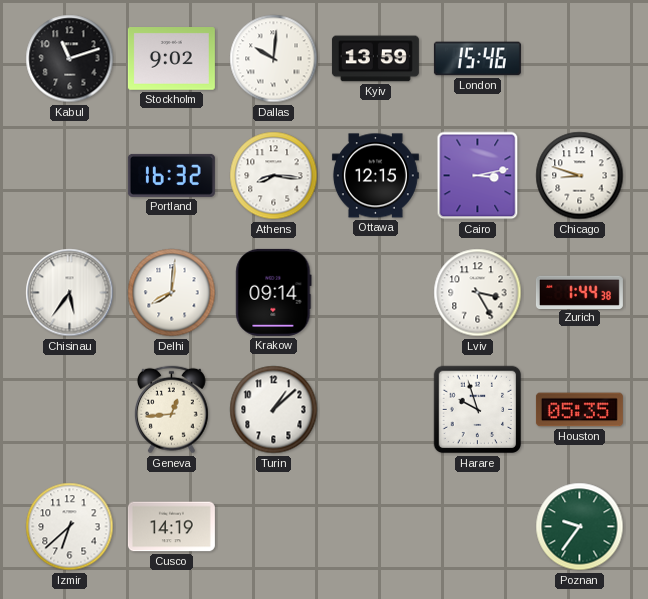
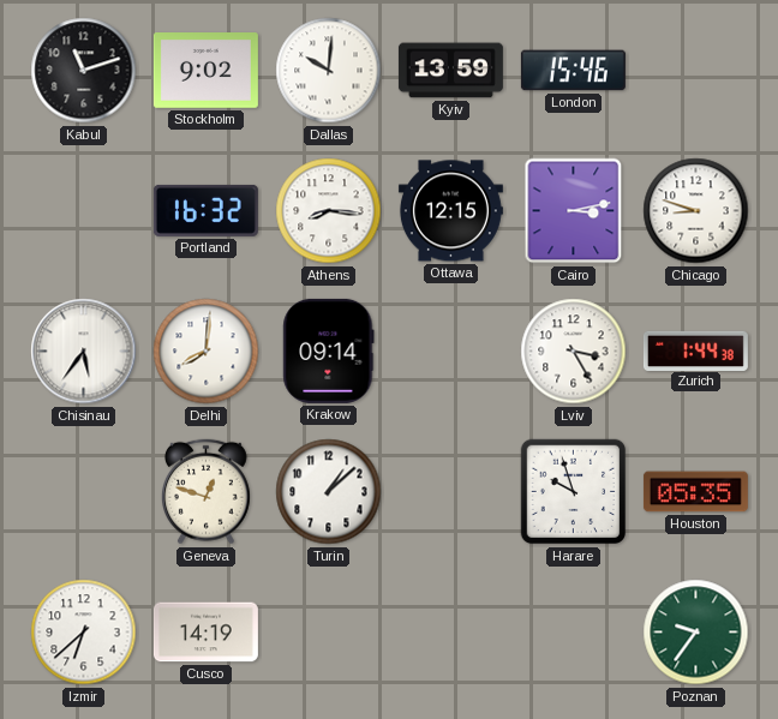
Geneva: 12:44 -> 12:48 (205, 492)
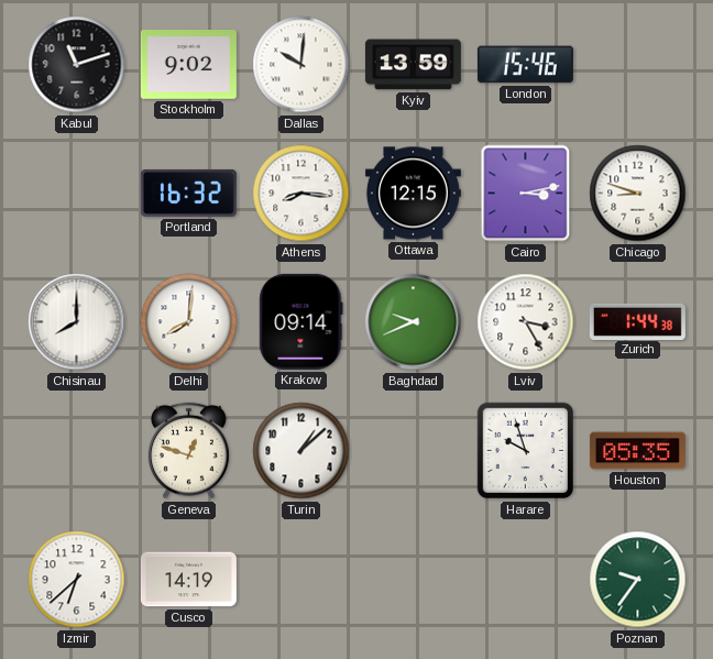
Chisinau: 5:36 -> 8:00 (77, 322)
Baghdad: none -> 9:41 (414, 322)
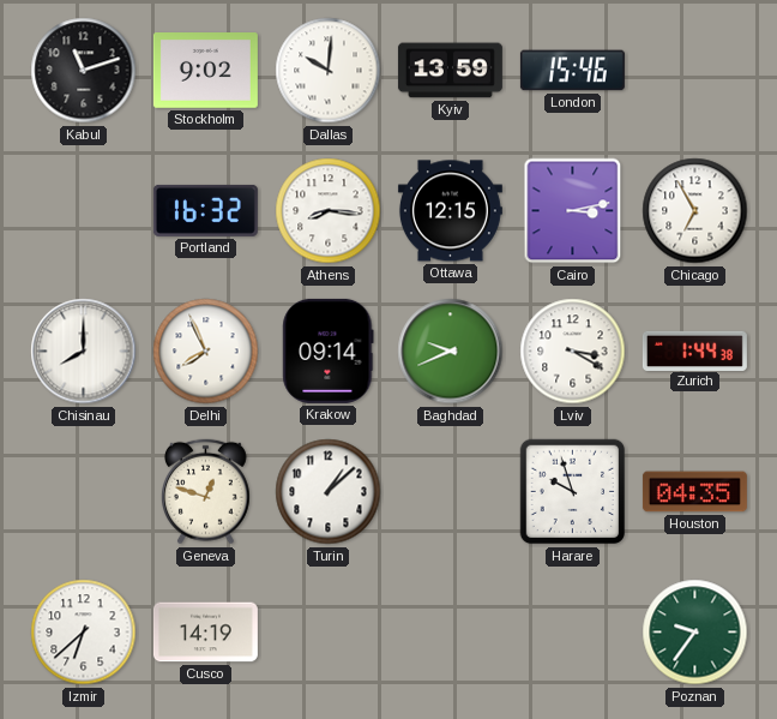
Chicago: 8:48 -> 6:55 (695, 211)
Delhi: 8:01 -> 7:56 (206, 352)
Lviv: 3:25 -> 3:20 (573, 352)
Houston: 05:35 -> 04:35 (694, 492)
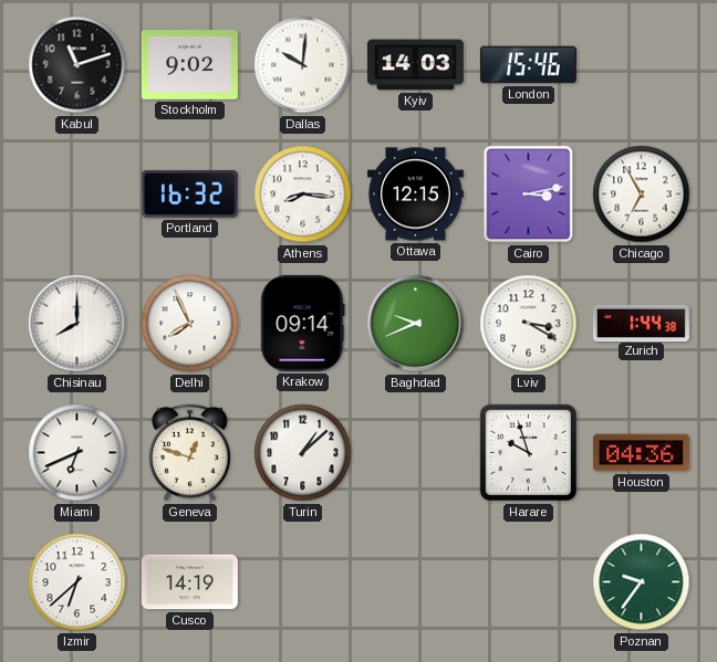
Kyiv: 13:59 -> 14:03 (415, 65)
Miami: none -> 6:41 (77, 453)
Houston: 04:35 -> 04:36 (641, 453)
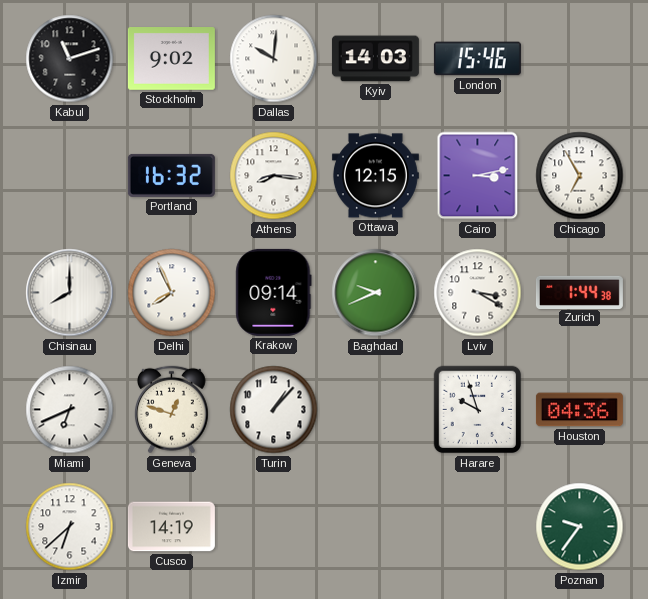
Turin: 1:08 -> 1:07 (274, 410)
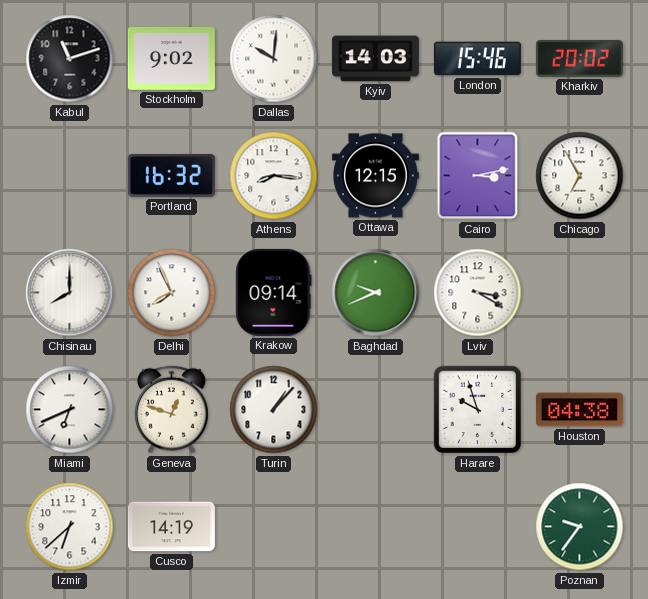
Kharkiv: none -> 20:02 (579, 58)
Zurich: 1:44 -> none (579, 292)
Houston: 04:36 -> 04:38 (579, 410)
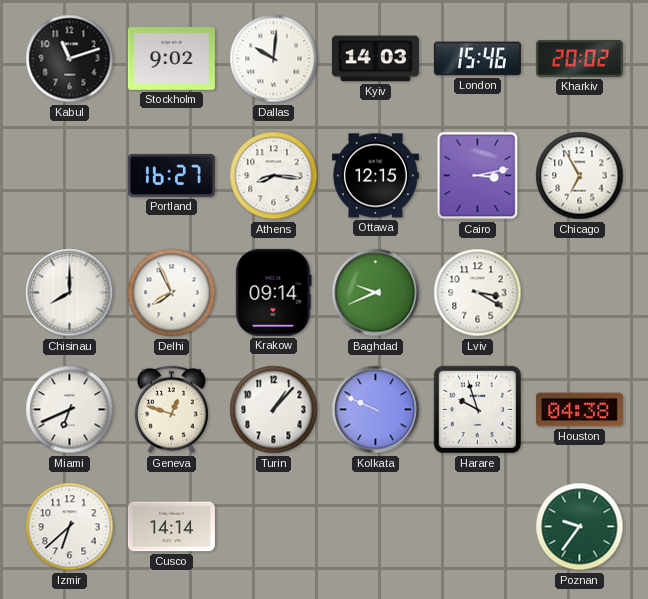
Portland: 16:32 -> 16:27 (171, 175)
Kolkata: none -> 9:49 (376, 410)
Cusco: 14:19 -> 14:14 (171, 527)
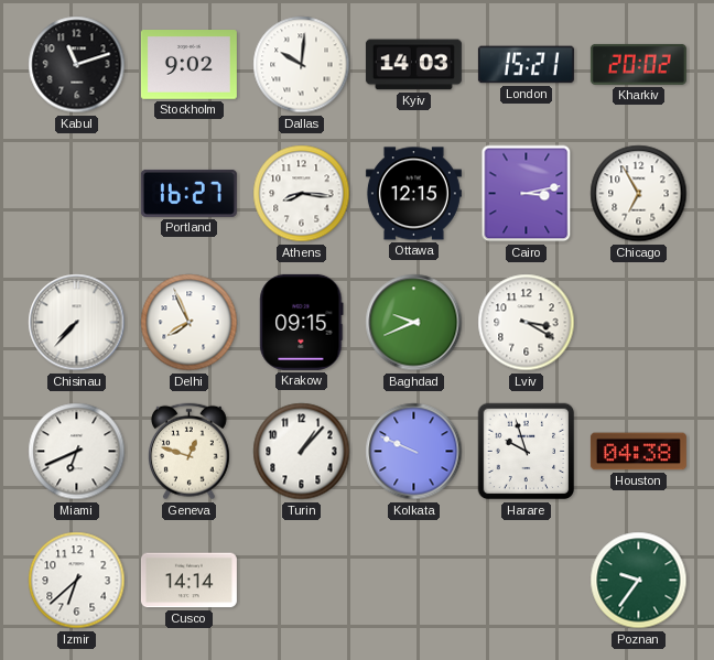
London: 15:46 -> 15:21 (526, 65)
Chisinau: 8:00 -> 7:37 (77, 323)
Krakow: 09:14 -> 09:15 (302, 322)
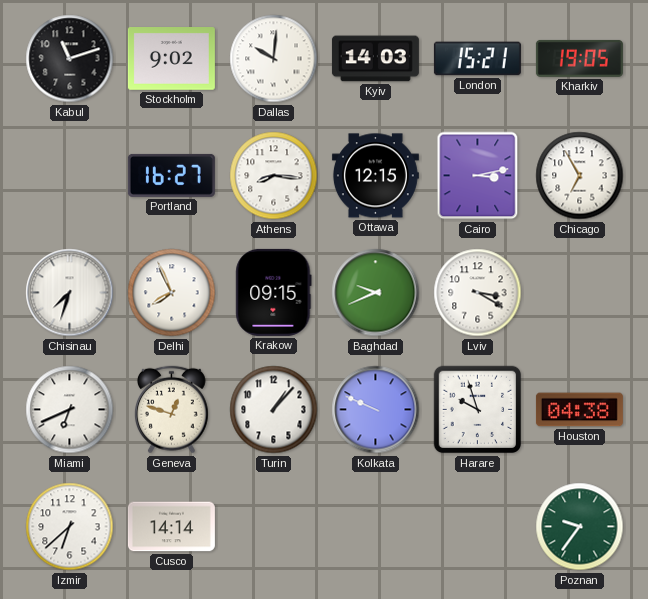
Kharkiv: 20:02 -> 19:05 (579, 58)
Chisinau: 7:37 -> 7:33 (70, 293)
